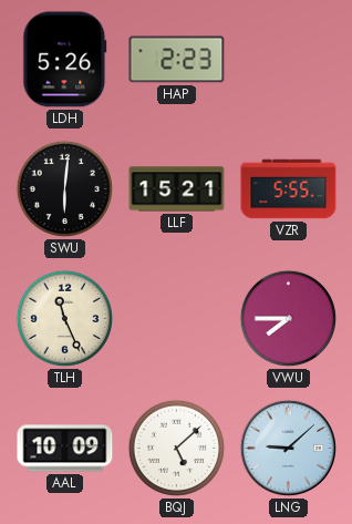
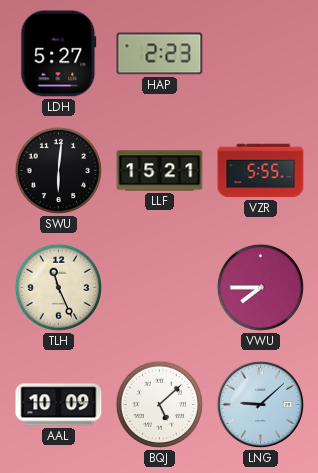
LDH: 5:26 -> 5:27 (59, 54)
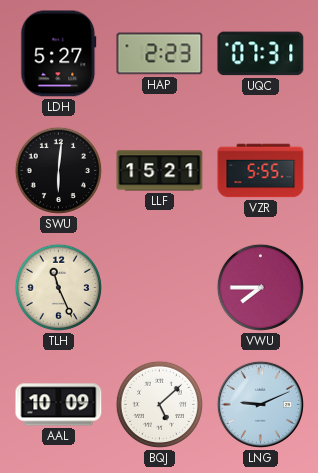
UQC: none -> 07:31 (261, 54)
LNG: 9:08 -> 9:11 (260, 404)
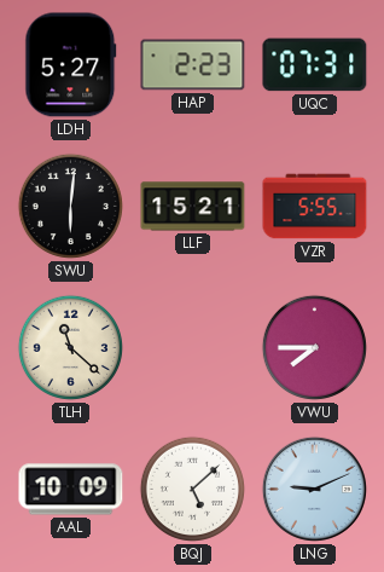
TLH: 11:26 -> 11:22 (70, 347)
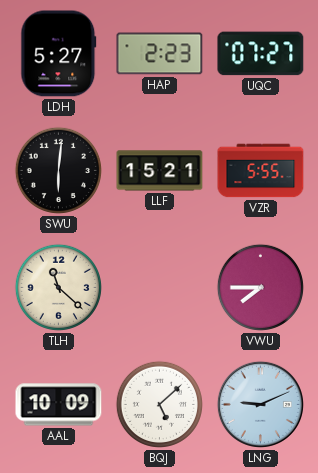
UQC: 07:31 -> 07:27 (261, 54)
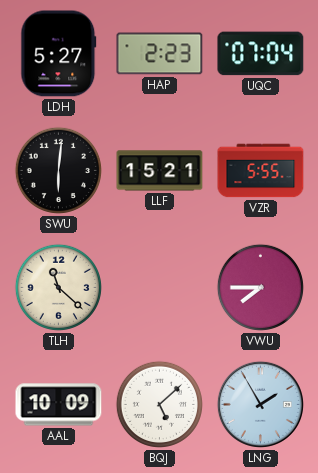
UQC: 07:27 -> 07:04 (261, 54)
LNG: 9:11 -> 1:55 (260, 404)
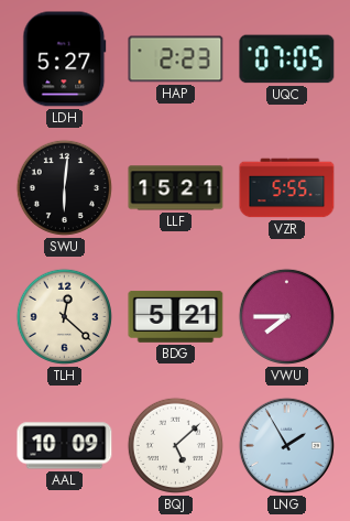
UQC: 07:04 -> 07:05 (287, 59)
TLH: 11:22 -> 12:22 (64, 316)
BDG: none -> 5:21 (176, 316)
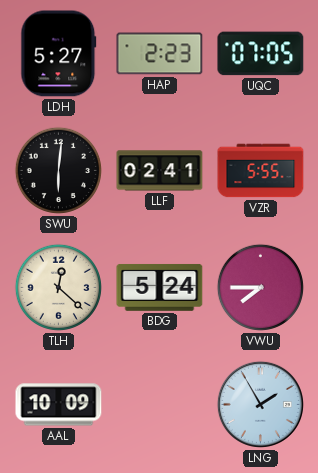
LLF: 15:21 -> 02:41 (160, 171)
BDG: 5:21 -> 5:24 (160, 287)
BQJ: 5:08 -> none (175, 445)
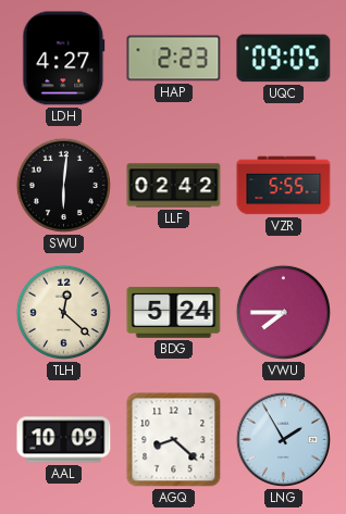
LDH: 5:27 -> 4:27 (64, 59)
UQC: 07:05 -> 09:05 (284, 59)
LLF: 02:41 -> 02:42 (174, 186)
AGQ: none -> 8:22 (174, 440)
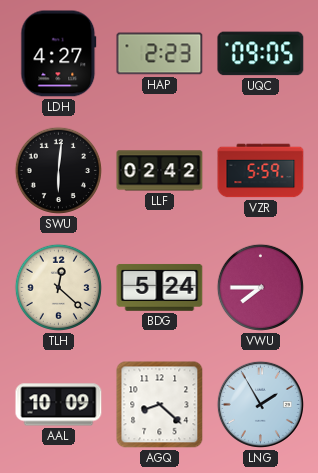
VZR: 5:55 -> 5:59 (261, 171)
